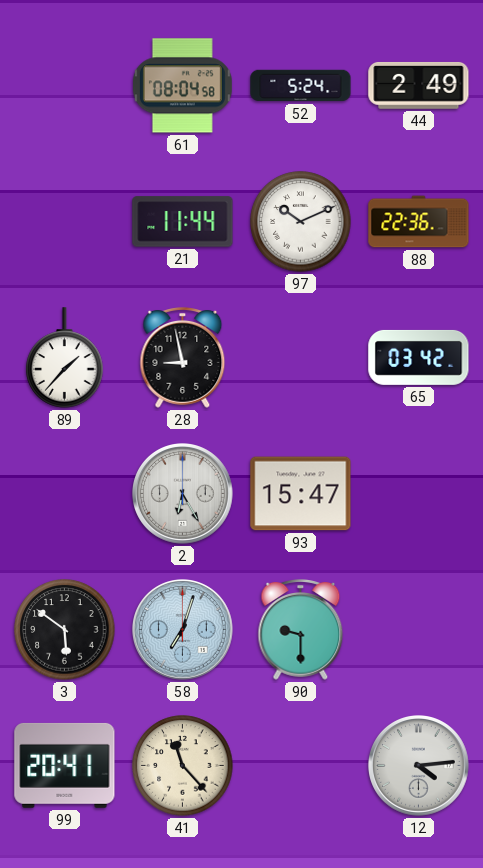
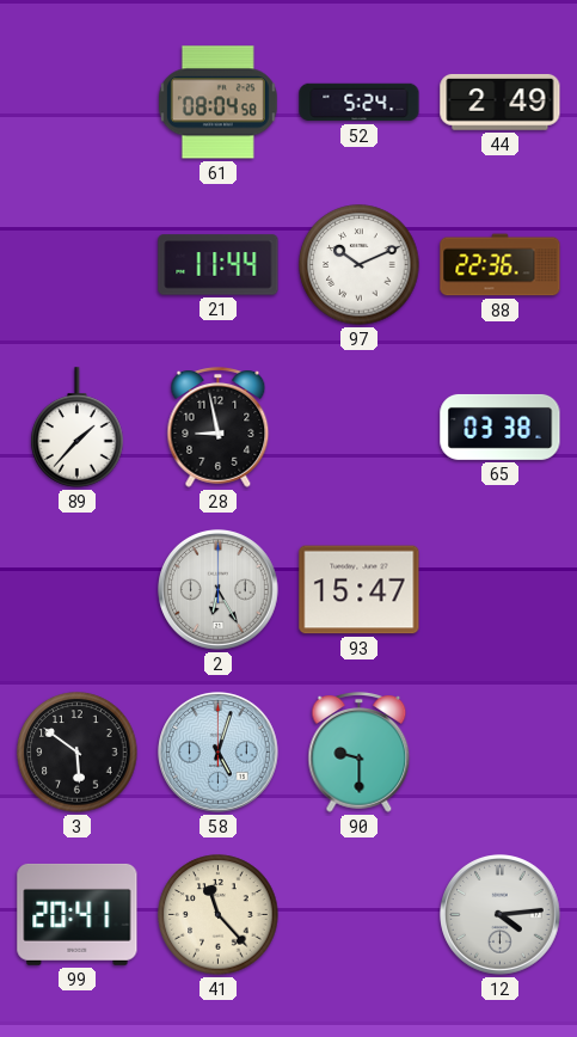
65: 03:42 -> 03:38 (501, 427)
58: 7:03 -> 5:03 (219, 753)
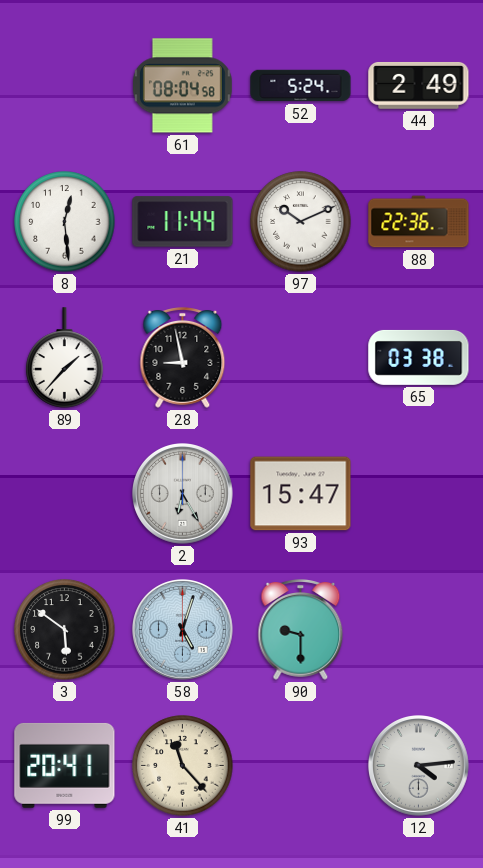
8: none -> 12:29 (65, 222)
